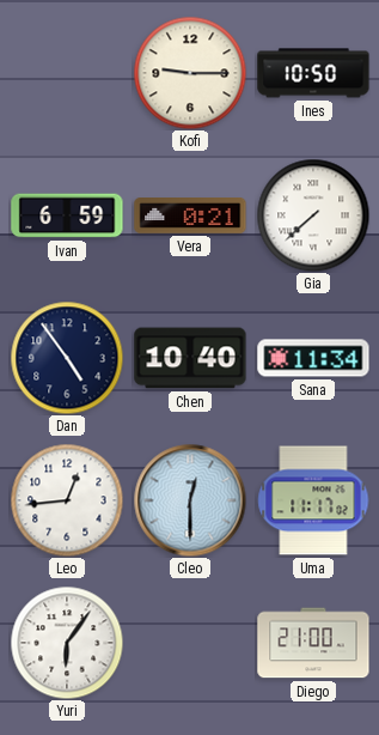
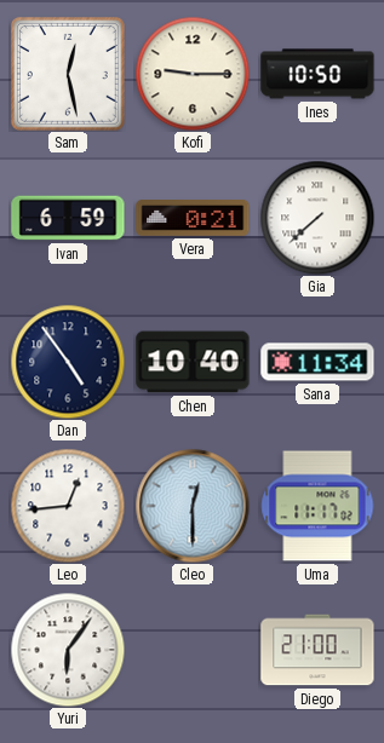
Sam: none -> 12:28 (69, 74)
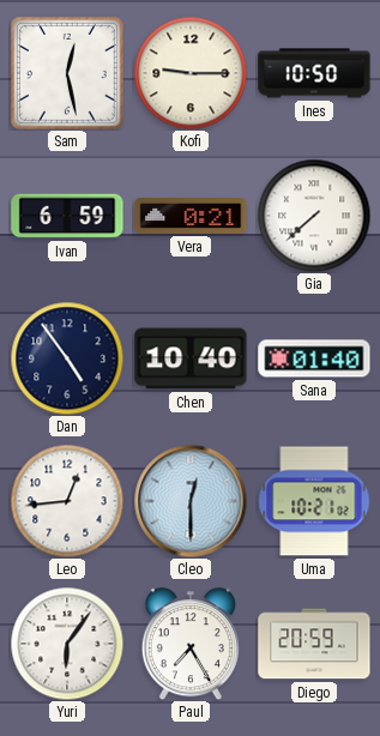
Sana: 11:34 -> 01:40 (314, 358)
Uma: 11:17 -> 10:21 (314, 501)
Paul: none -> 7:25 (191, 644)
Diego: 21:00 -> 20:59 (314, 644)
